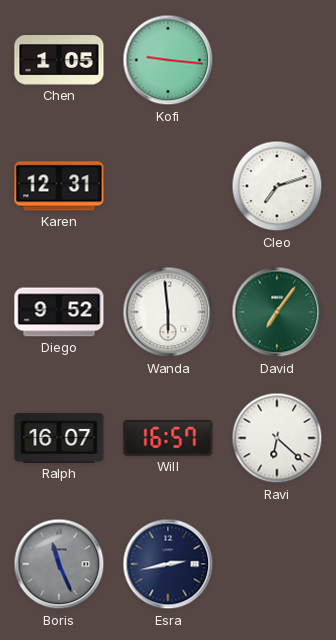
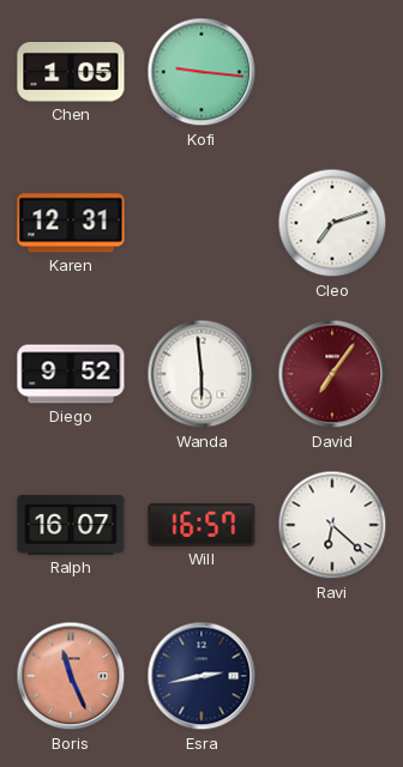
David dial: green -> burgundy (332, 374)
Boris dial: grey -> salmon (71, 676)
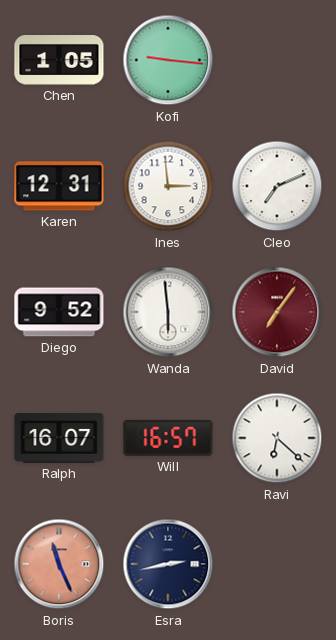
Ines: none -> 2:59 (168, 186)
Cleo: 7:12 -> 7:11 (277, 186)
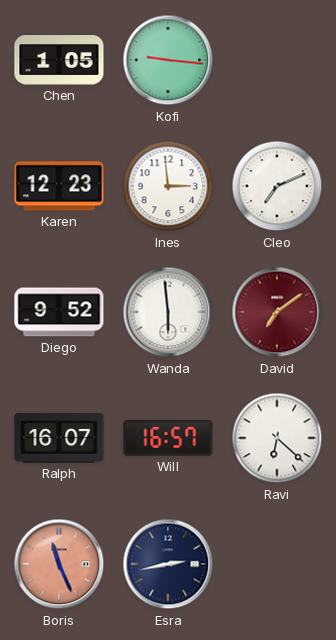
Karen: 12:31 -> 12:23 (59, 186)
David: 7:06 -> 7:09 (277, 312)
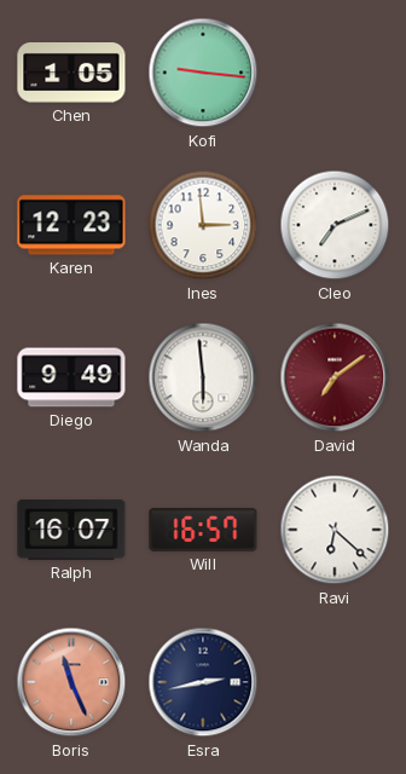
Diego: 9:52 -> 9:49 (71, 377)
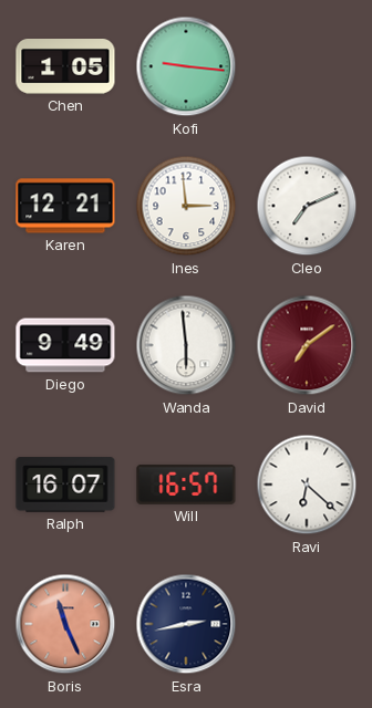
Karen: 12:23 -> 12:21 (65, 206)
